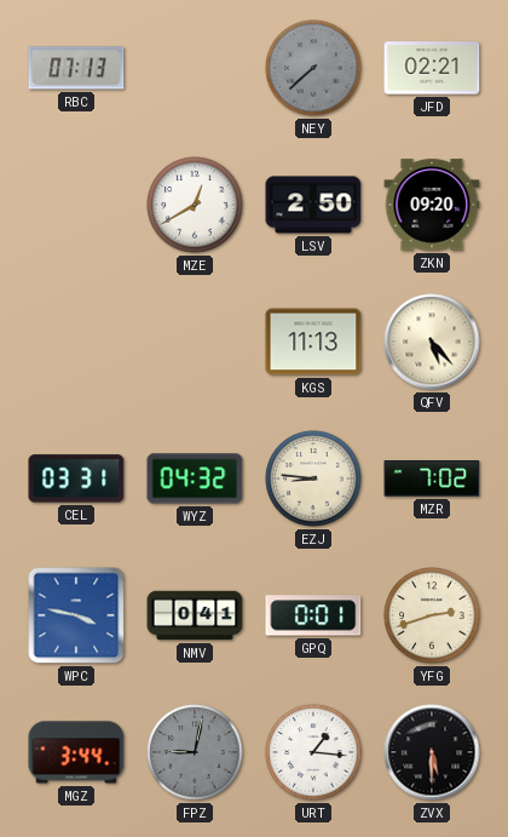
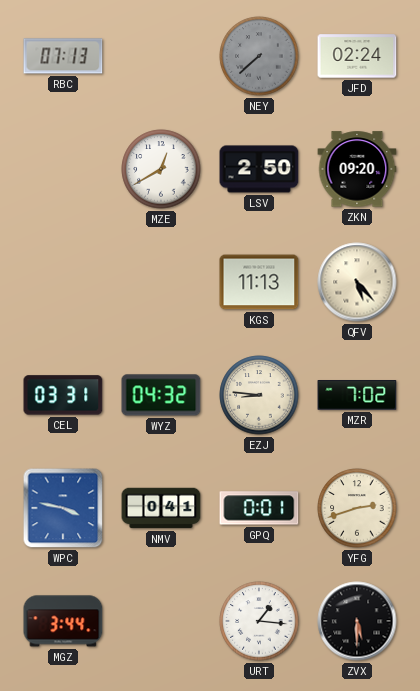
JFD: 02:21 -> 02:24 (357, 56)
FPZ: 9:02 -> none (195, 752)
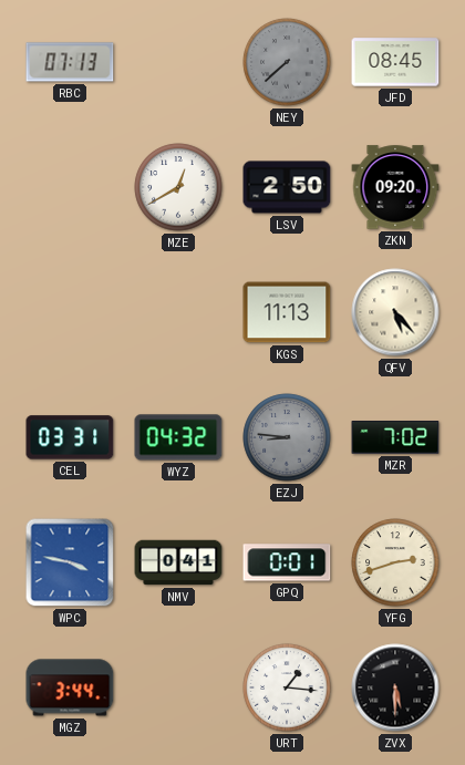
JFD: 02:24 -> 08:45 (395, 62)
EZJ dial: cream -> grey (287, 437)
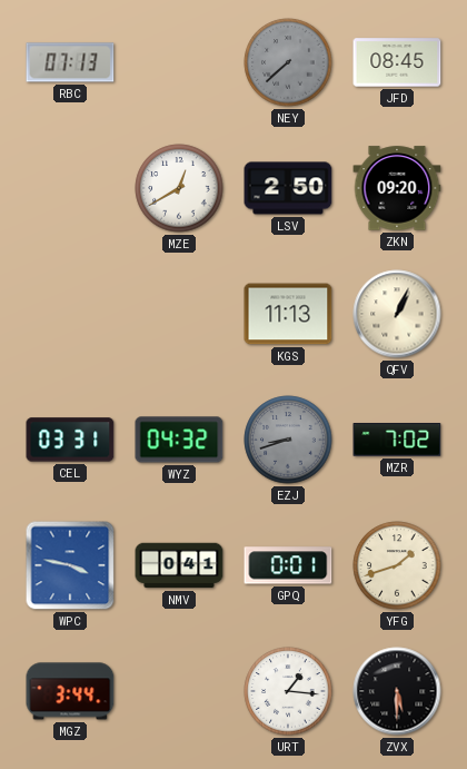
QFV: 5:23 -> 1:04 (397, 314)
EZJ: 8:46 -> 8:42 (288, 440)
YFG: 2:42 -> 1:42 (397, 565)
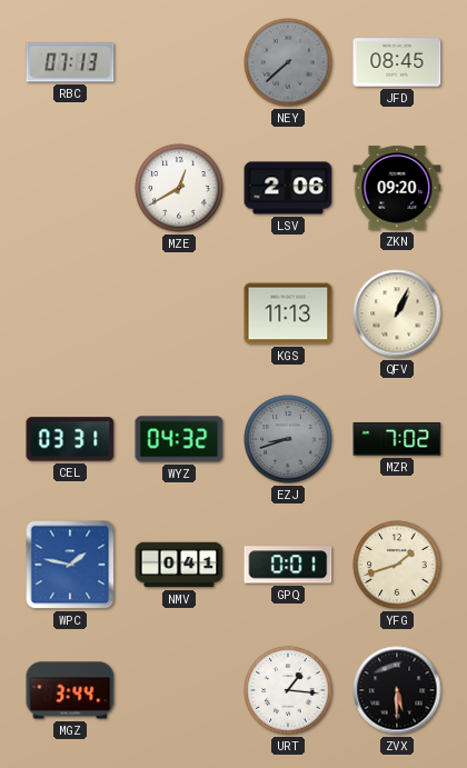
LSV: 2:50 -> 2:06 (288, 188)
WPC: 3:47 -> 1:47 (70, 565)
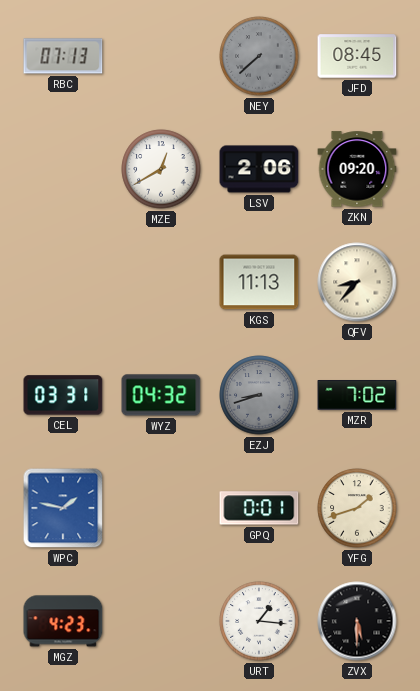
QFV: 1:04 -> 8:37 (357, 282)
NMV: 0:41 -> none (179, 565)
MGZ: 3:44 -> 4:23 (63, 621)
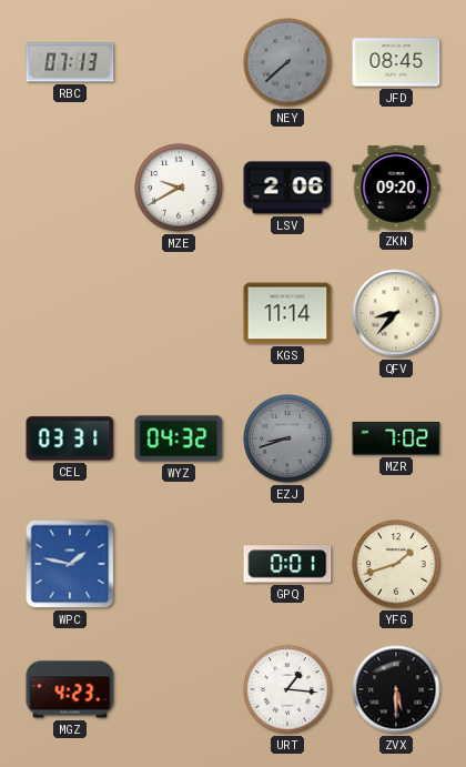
MZE: 12:40 -> 9:40 (179, 188)
KGS: 11:13 -> 11:14 (287, 313)
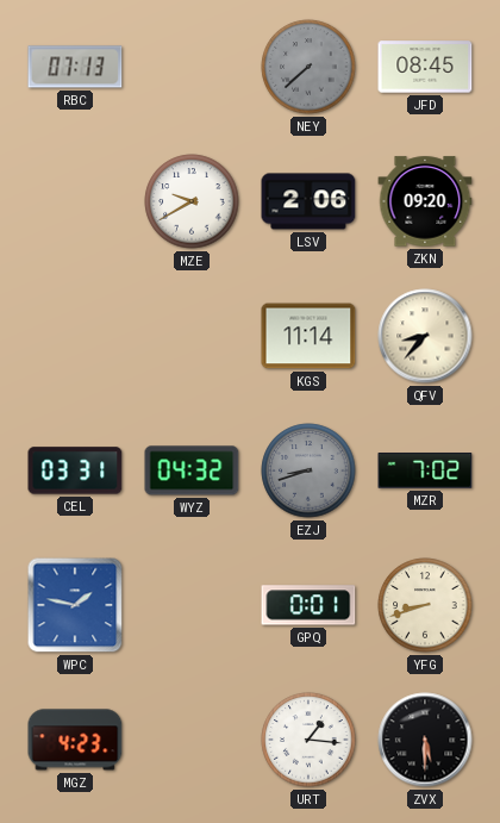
YFG: 1:42 -> 8:42 (425, 605)
